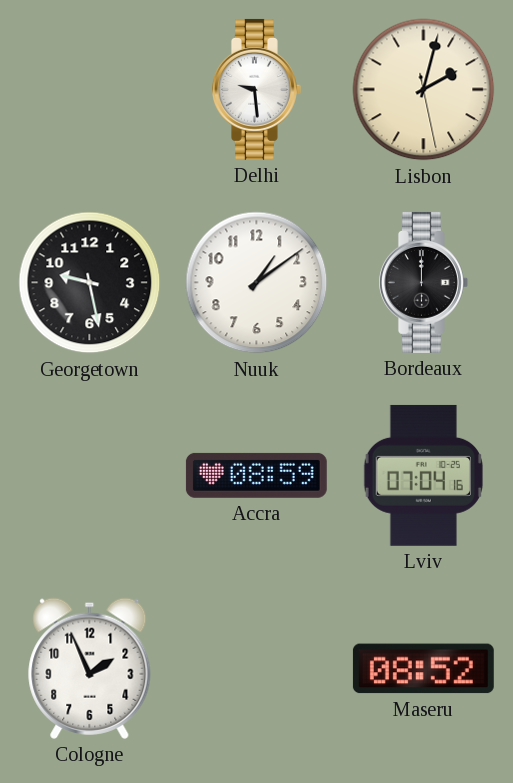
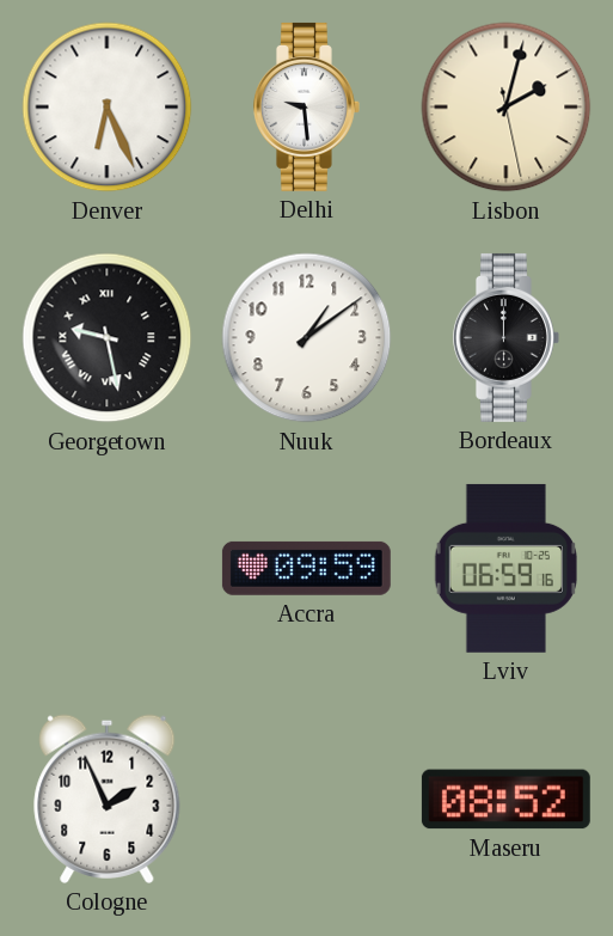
Denver: none -> 6:26 (108, 108)
Georgetown numerals: Arabic -> Roman (108, 338)
Accra: 08:59 -> 09:59 (306, 568)
Lviv: 07:04 -> 06:59 (505, 568)
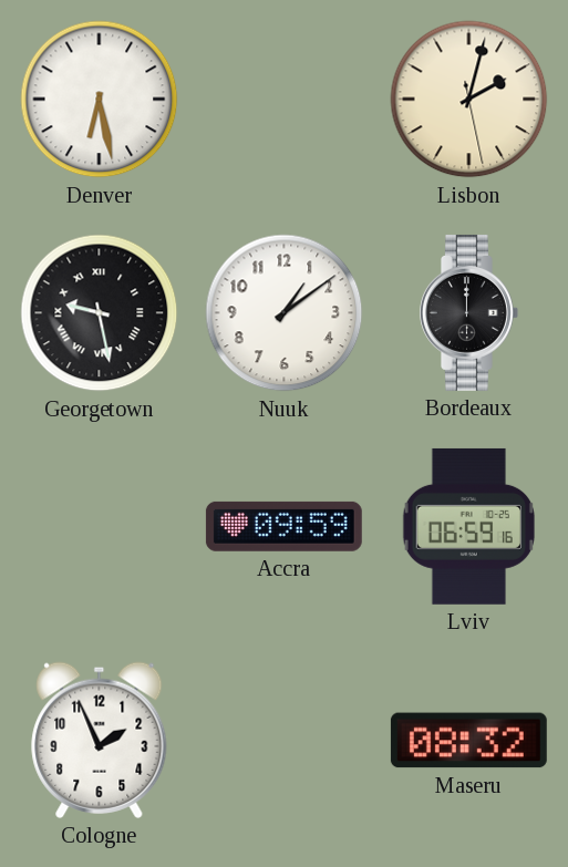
Denver: 6:26 -> 6:28 (100, 100)
Delhi: 9:29 -> none (307, 106)
Maseru: 08:52 -> 08:32 (468, 741)
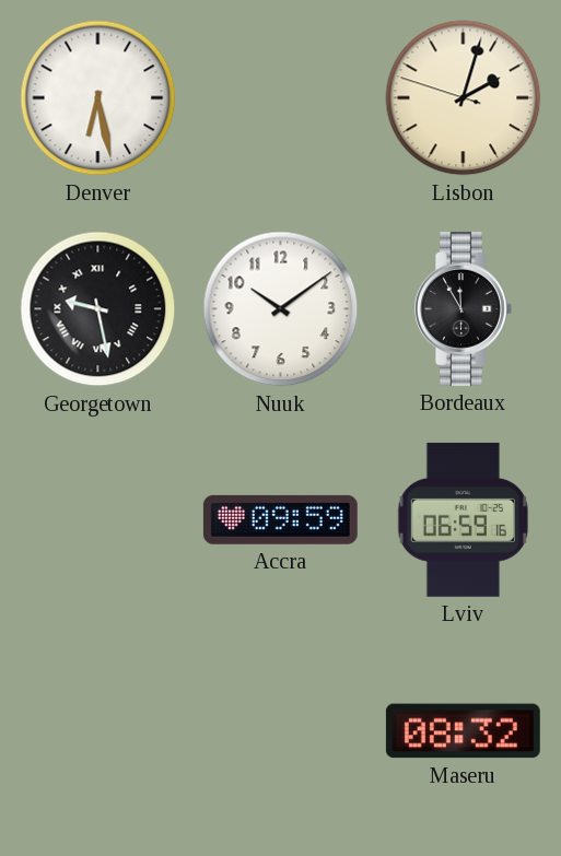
Lisbon: 2:02:28 -> 2:02:48 (464, 98)
Nuuk: 1:09 -> 10:09 (281, 309)
Bordeaux: 12:00 -> 11:55 (464, 308)
Cologne: 1:56 -> none (100, 740)
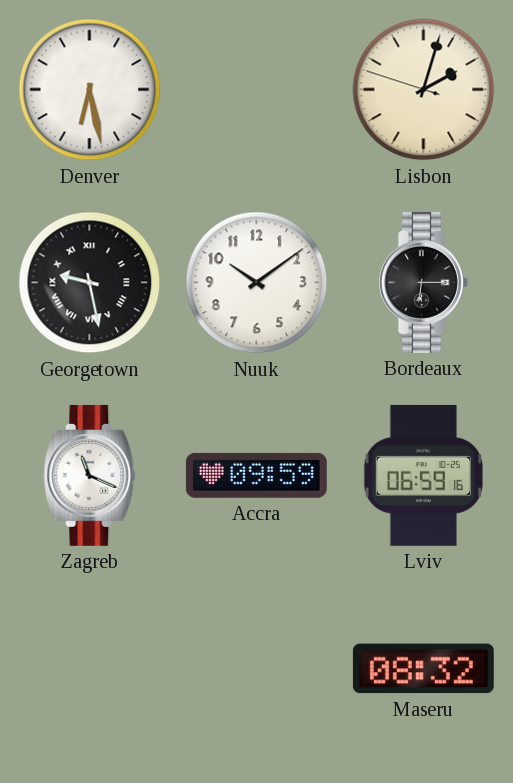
Bordeaux: 11:55 -> 6:15 (424, 282)
Zagreb: none -> 11:19 (90, 475)
